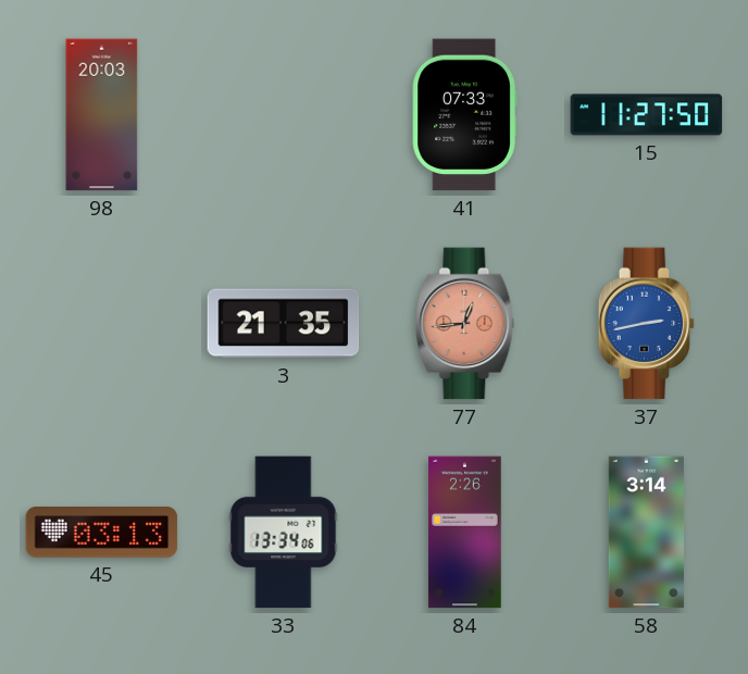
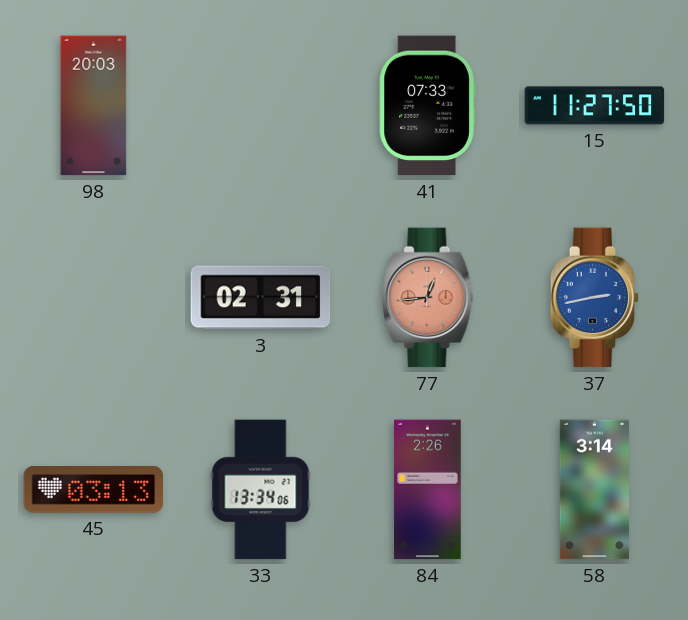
3: 21:35 -> 02:31 (261, 298)
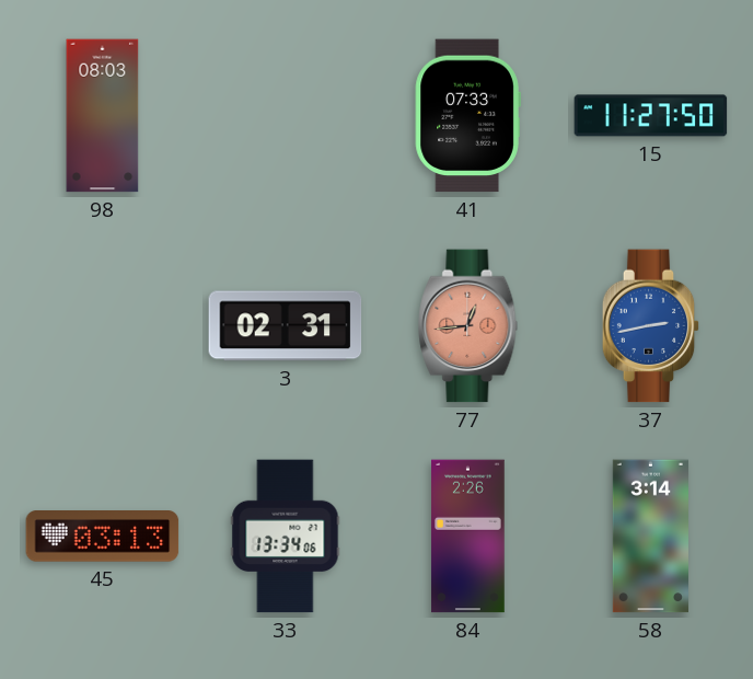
98: 20:03 -> 08:03 (103, 116)
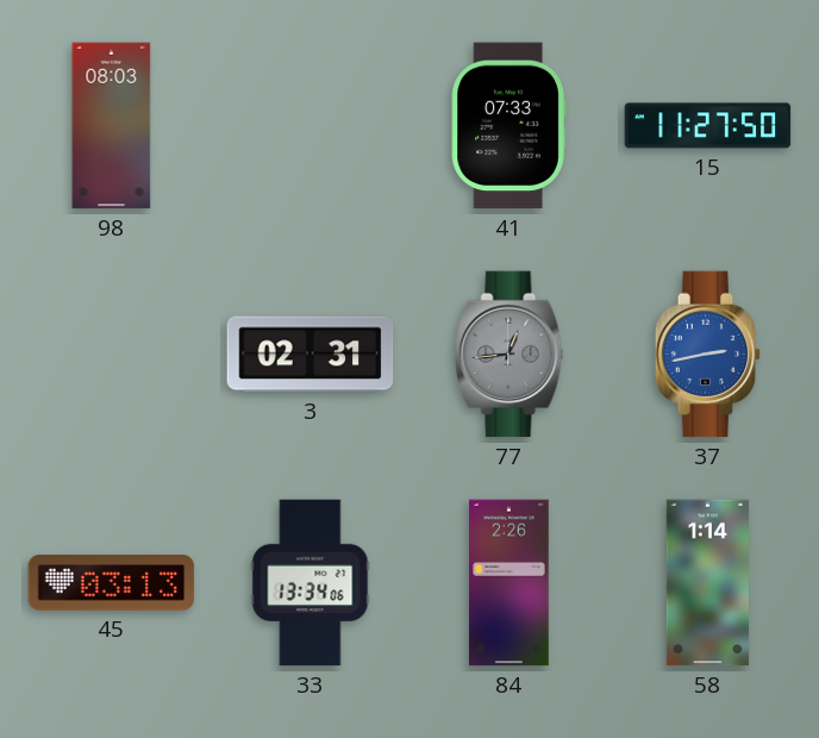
77 dial: salmon -> grey (509, 355)
58: 3:14 -> 1:14 (707, 583)
